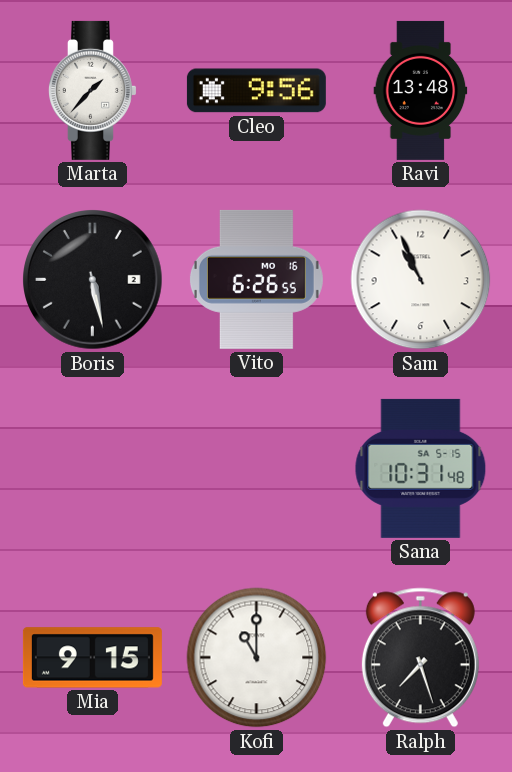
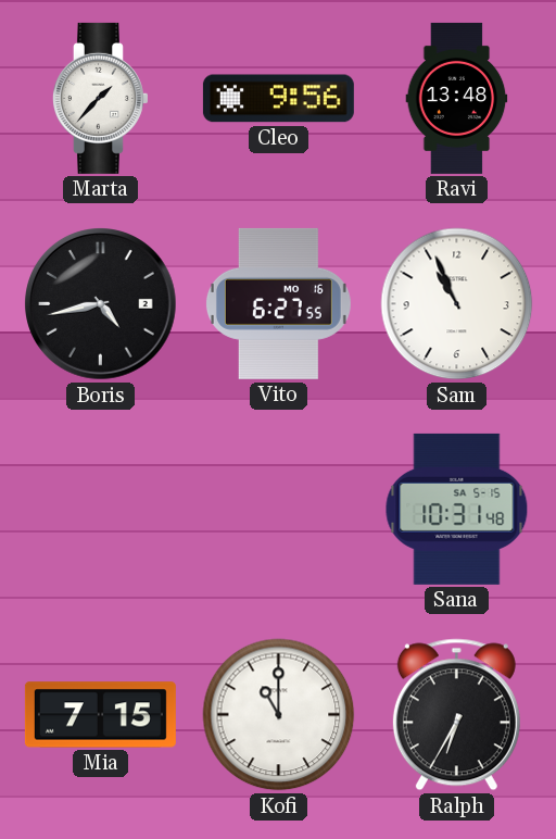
Boris: 5:28 -> 4:43 (101, 304)
Vito: 6:26 -> 6:27 (278, 303)
Mia: 9:15 -> 7:15 (100, 715)
Ralph: 7:27 -> 6:35 (456, 715)
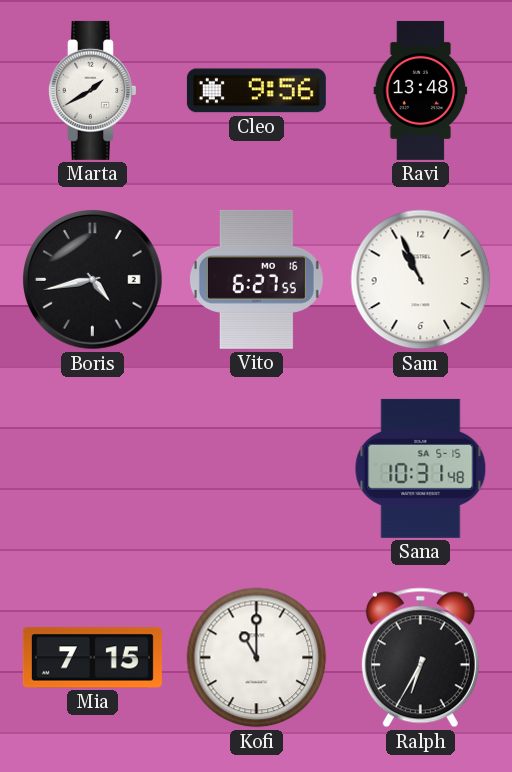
Marta: 1:37 -> 1:40 (93, 90)
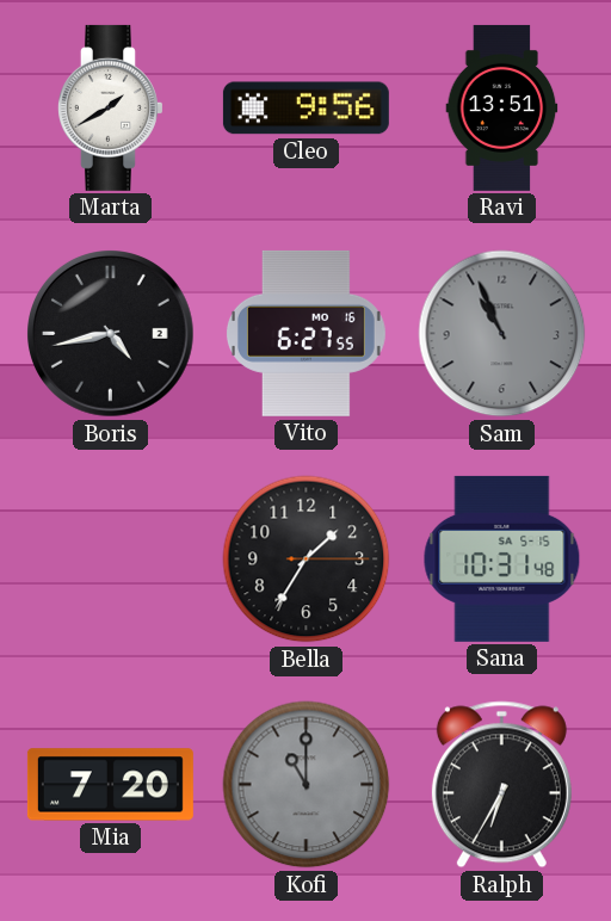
Ravi: 13:48 -> 13:51 (502, 107)
Sam dial: white -> grey (502, 334)
Bella: none -> 1:35 (307, 560)
Mia: 7:15 -> 7:20 (110, 785)
Kofi dial: white -> grey (307, 785)
